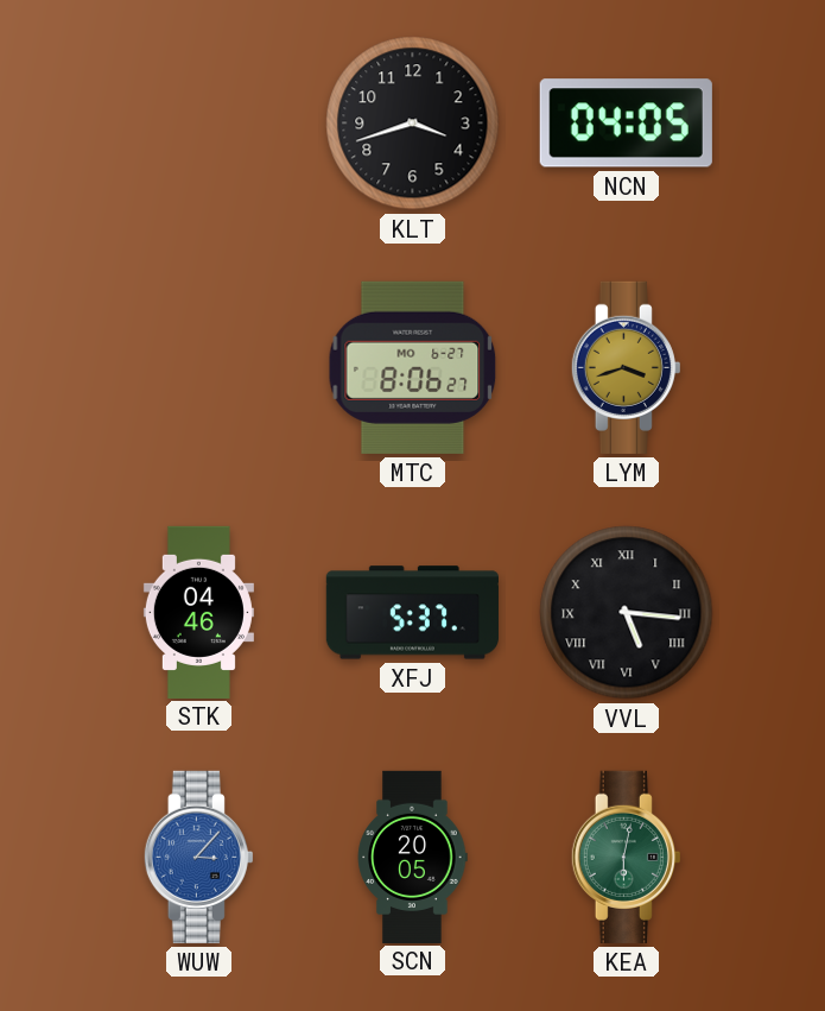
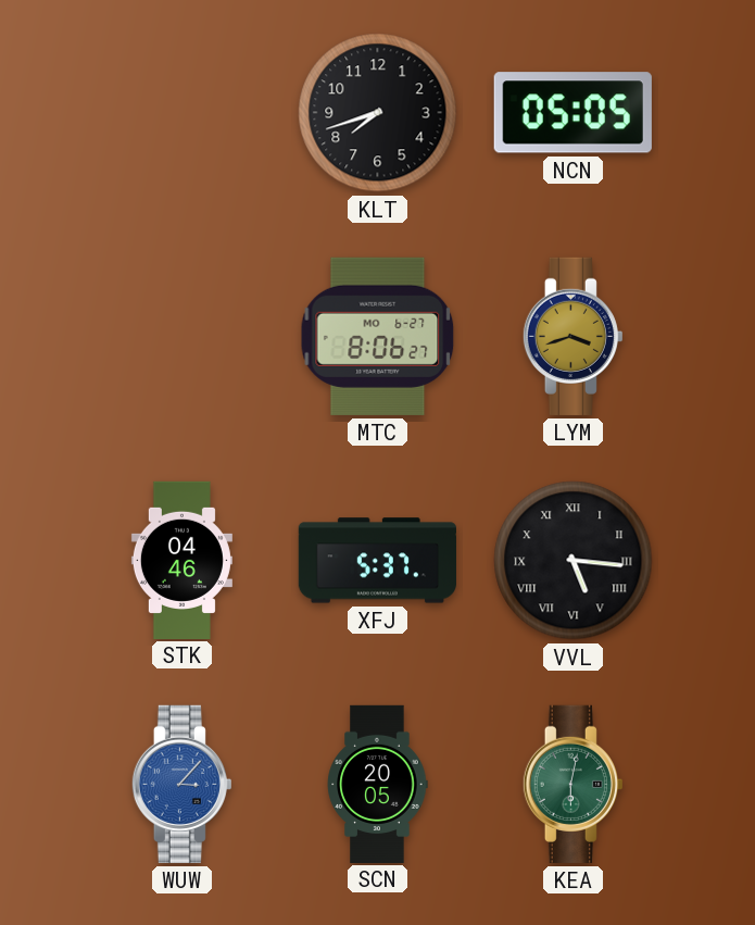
KLT: 3:42 -> 7:42 (378, 113)
NCN: 04:05 -> 05:05 (572, 113)
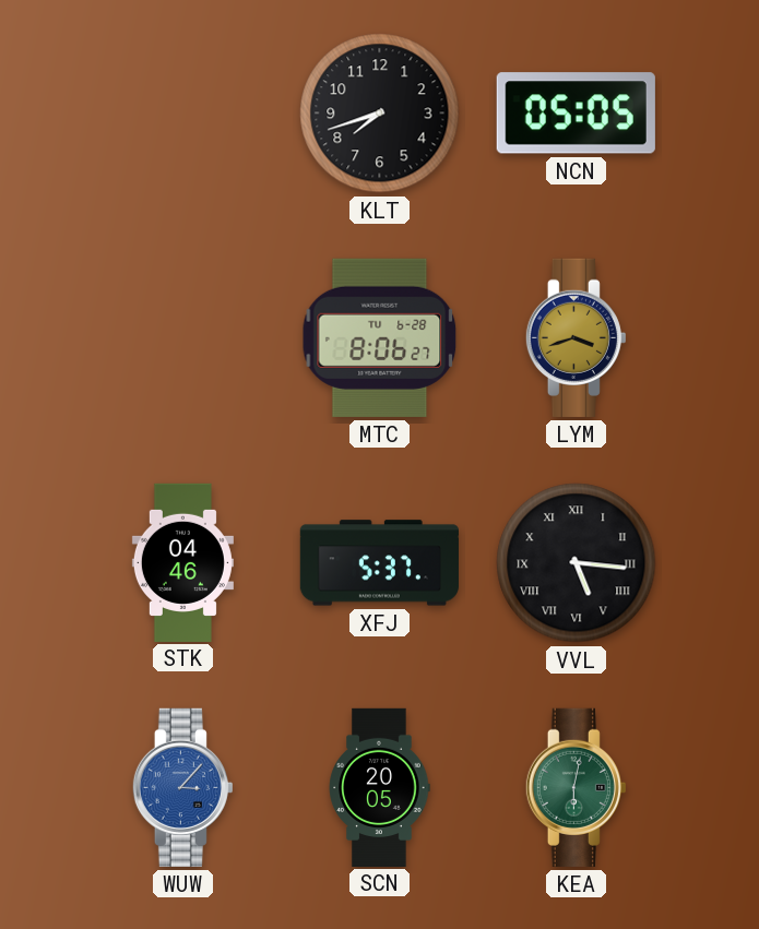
MTC date: MO 6-27 -> TU 6-28 (380, 337)
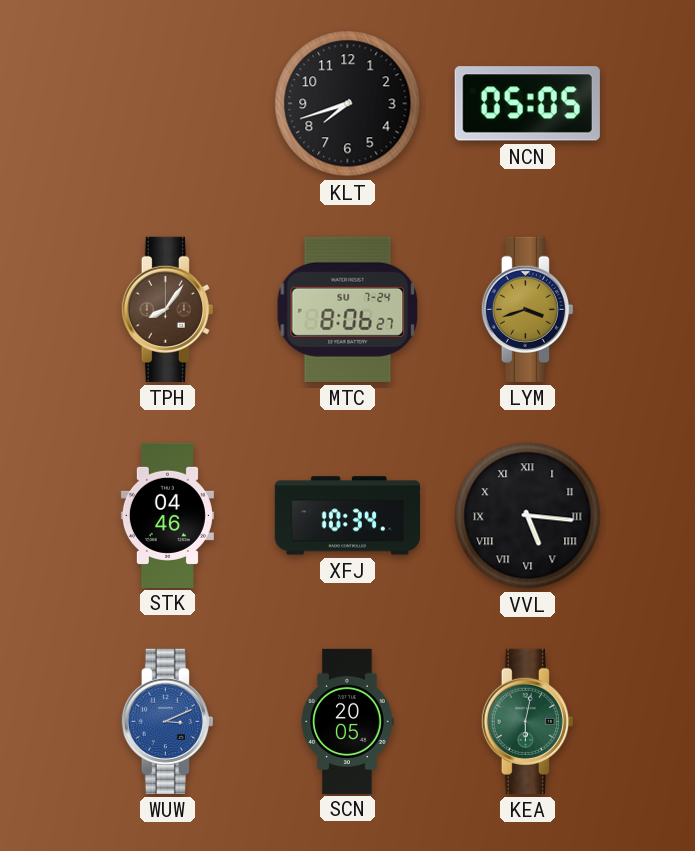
TPH: none -> 8:06 (167, 309)
MTC date: TU 6-28 -> SU 7-24 (348, 309)
XFJ: 5:37 -> 10:34 (347, 516)
WUW: 3:07 -> 3:11 (167, 721)
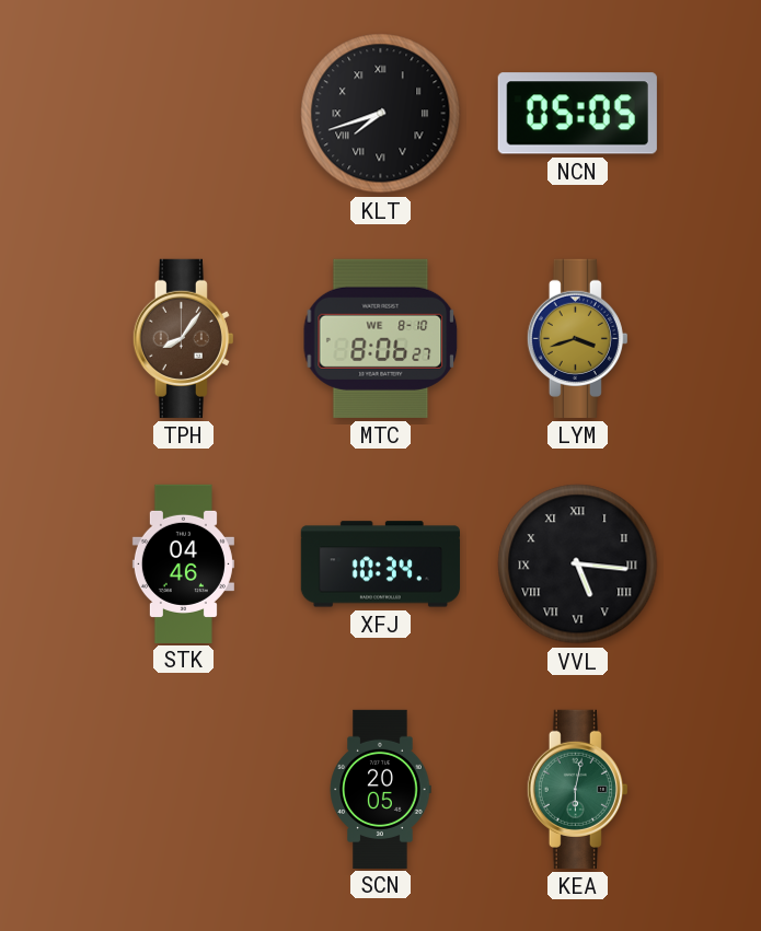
KLT numerals: Arabic -> Roman (381, 114)
MTC date: SU 7-24 -> WE 8-10 (381, 338)
WUW: 3:11 -> none (167, 721)
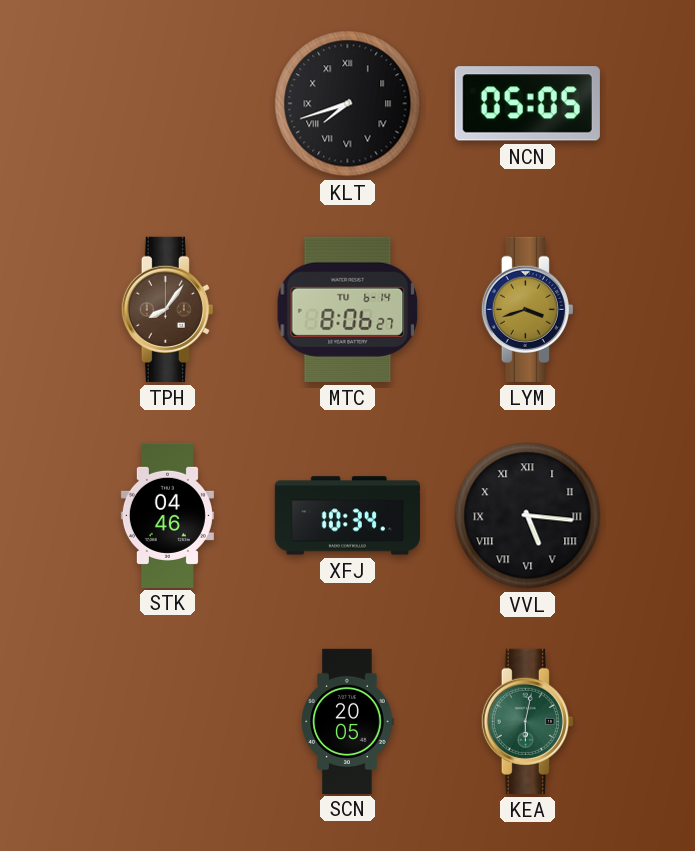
MTC date: WE 8-10 -> TU 6-14 (348, 309)
